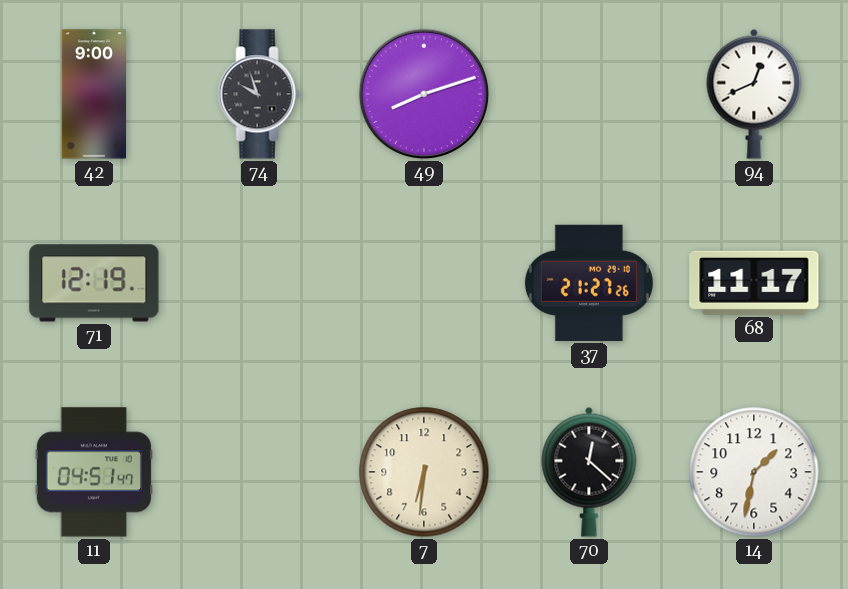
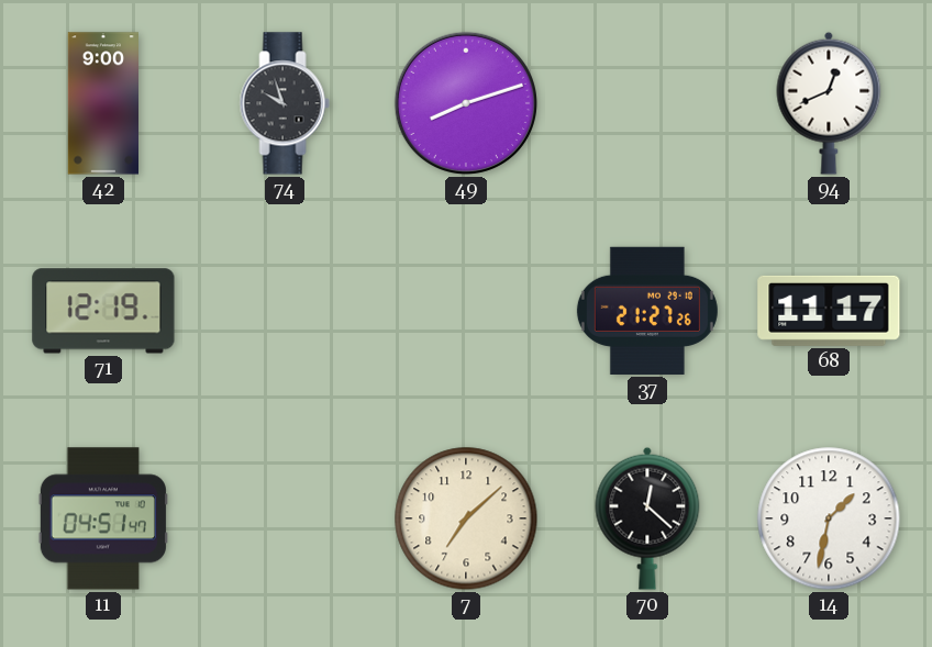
7: 6:31 -> 7:08 (466, 518)
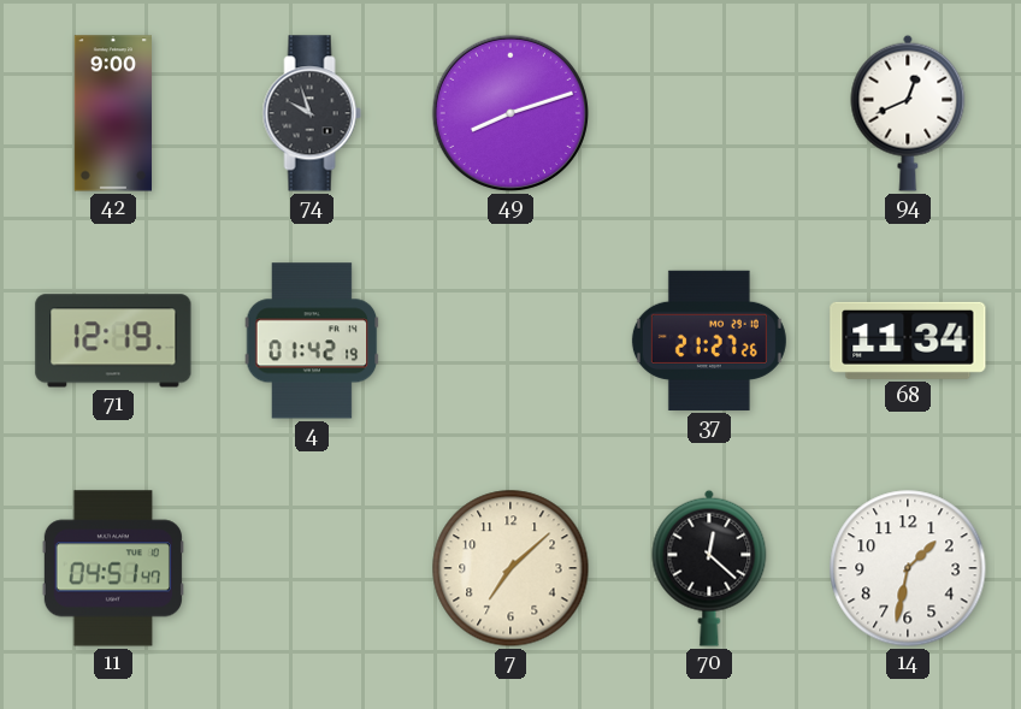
4: none -> 01:42 (312, 341)
68: 11:17 -> 11:34 (908, 341)
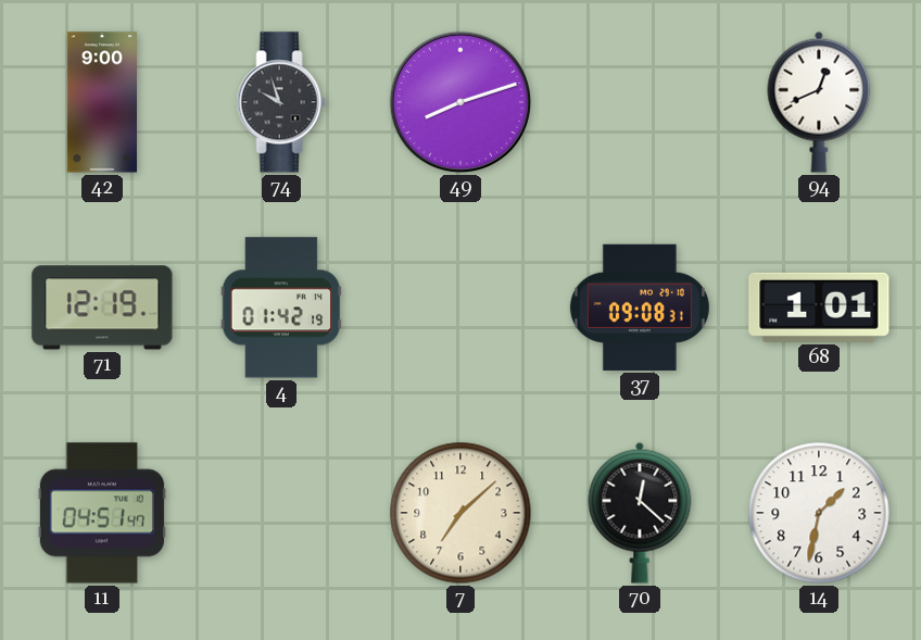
37: 21:27 -> 09:08 (640, 308)
68: 11:34 -> 1:01 (819, 308)
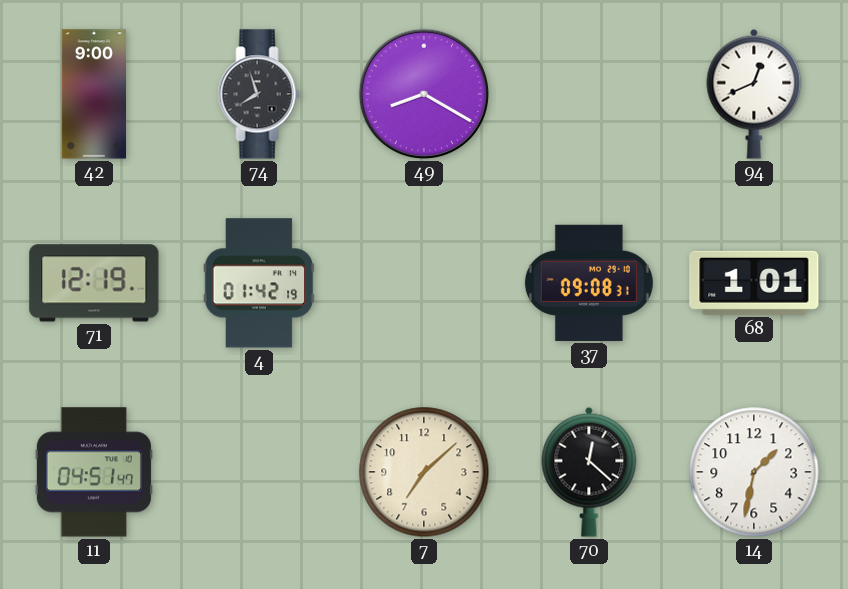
74: 9:57 -> 7:57 (259, 94)
49: 8:12 -> 8:20 (424, 94)
